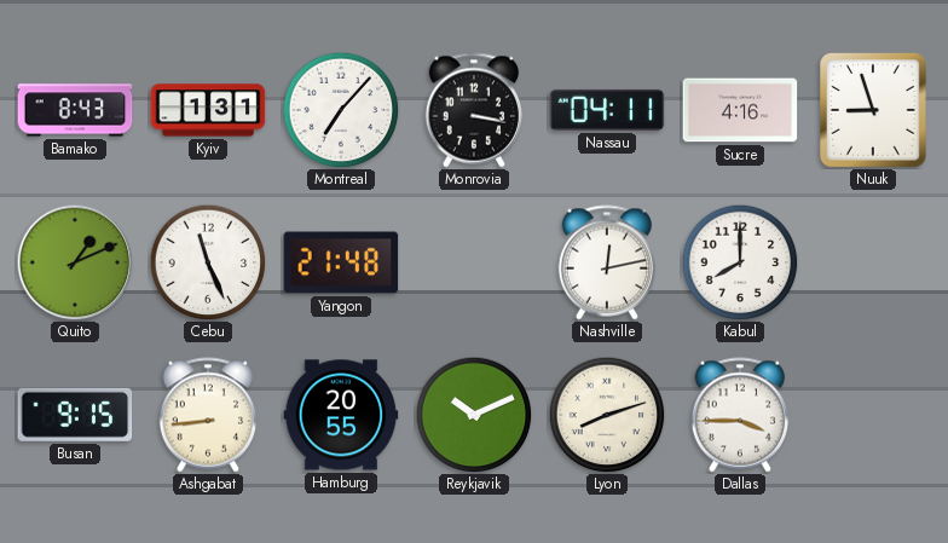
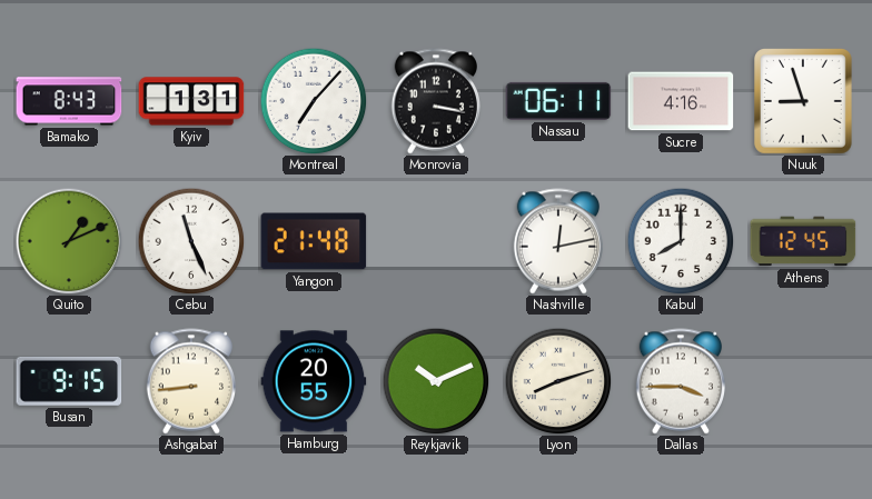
Nassau: 04:11 -> 06:11 (558, 101)
Athens: none -> 12:45 (803, 241)
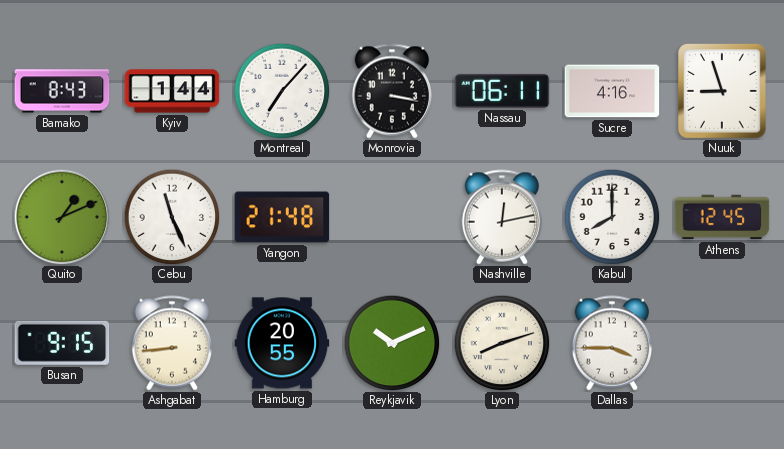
Kyiv: 1:31 -> 1:44 (172, 91)
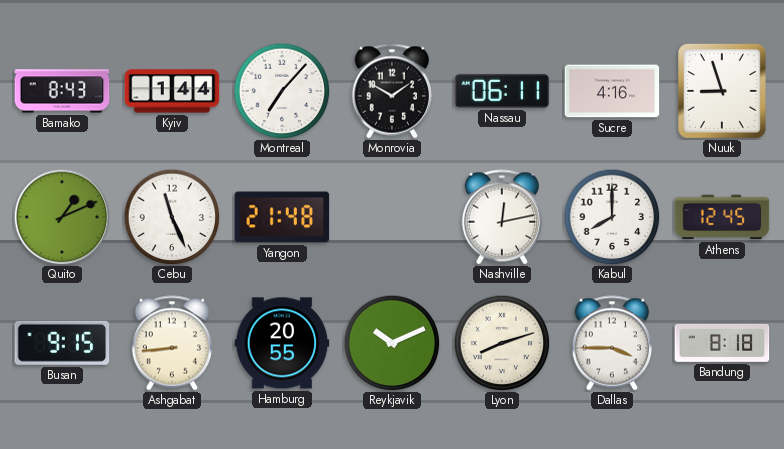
Monrovia: 3:17 -> 1:50 (391, 91)
Bandung: none -> 8:18 (722, 343)
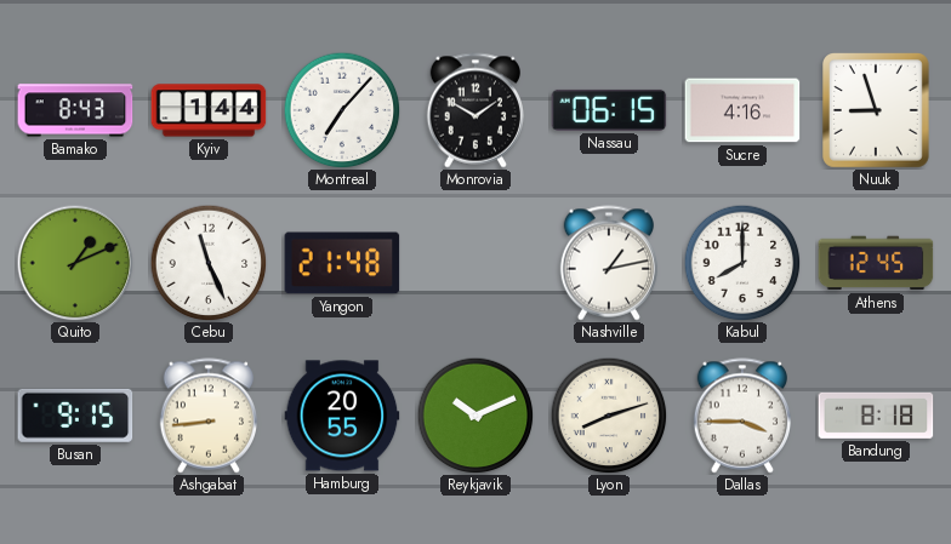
Nassau: 06:11 -> 06:15 (609, 110)
Nashville: 12:13 -> 1:13 (608, 263)
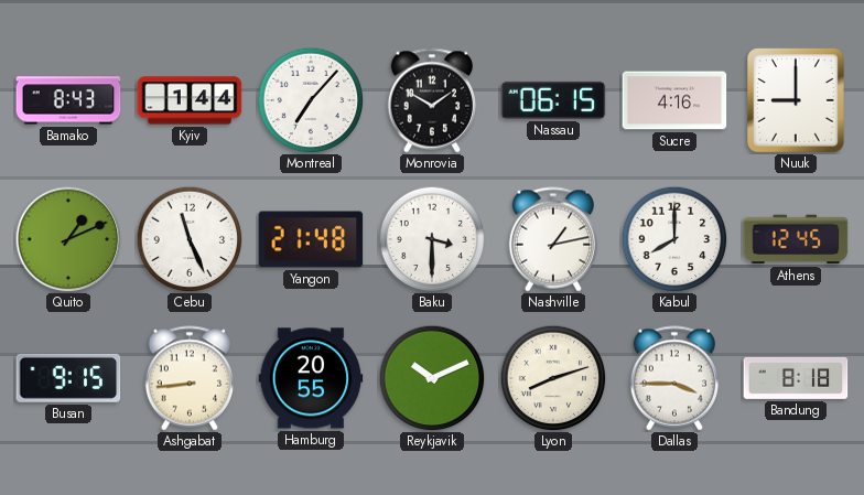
Nuuk: 8:57 -> 9:00 (797, 101)
Baku: none -> 3:30 (432, 239)
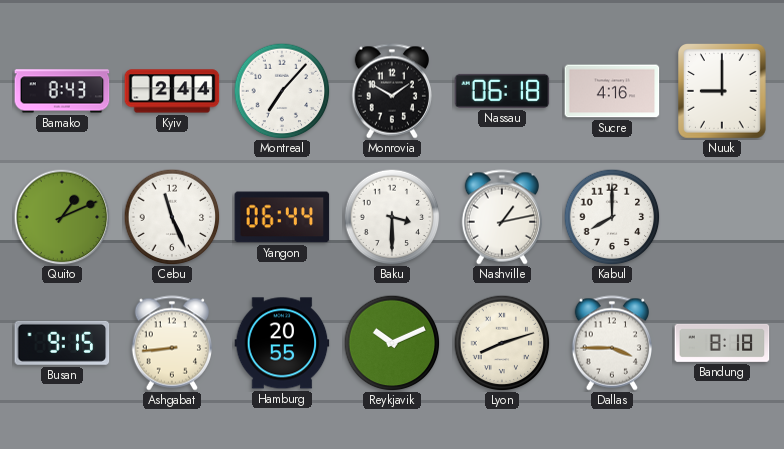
Kyiv: 1:44 -> 2:44 (172, 91)
Nassau: 06:15 -> 06:18 (502, 91)
Yangon: 21:48 -> 06:44 (282, 217)
Athens: 12:45 -> none (796, 239)
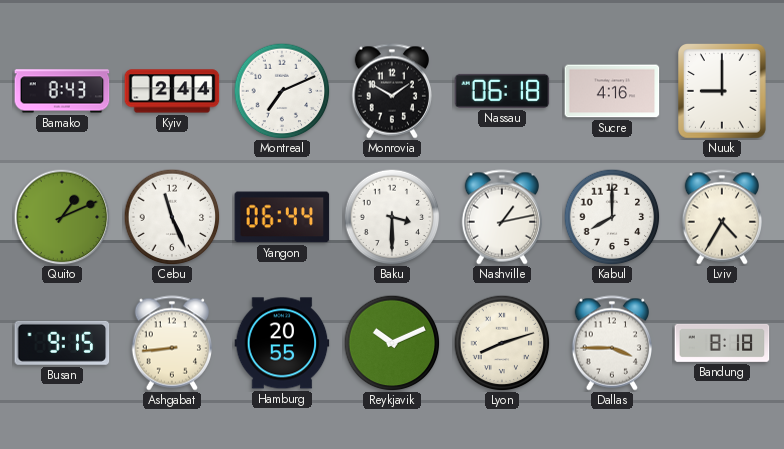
Montreal: 7:07 -> 7:11 (282, 91)
Lviv: none -> 4:35 (721, 217)
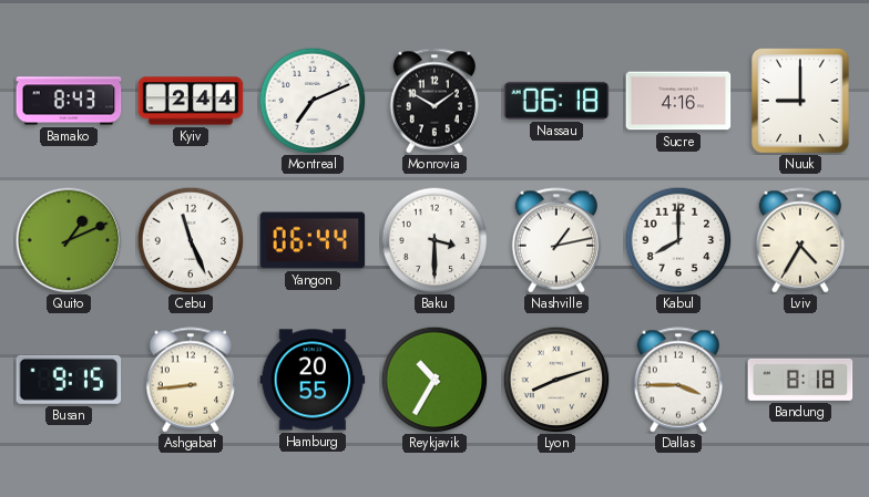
Reykjavik: 10:11 -> 10:35 (434, 380)
